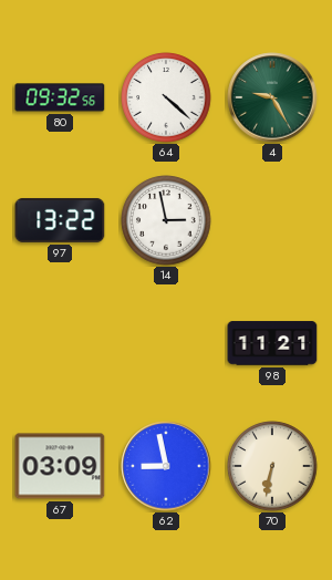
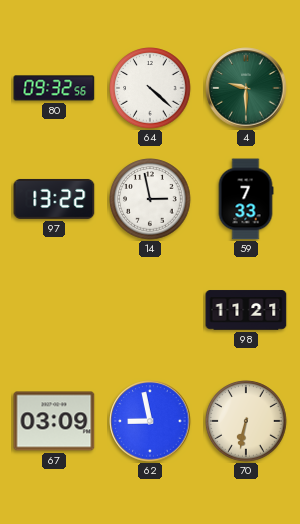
4: 9:25 -> 9:30 (246, 88)
59: none -> 7:33 (246, 199)
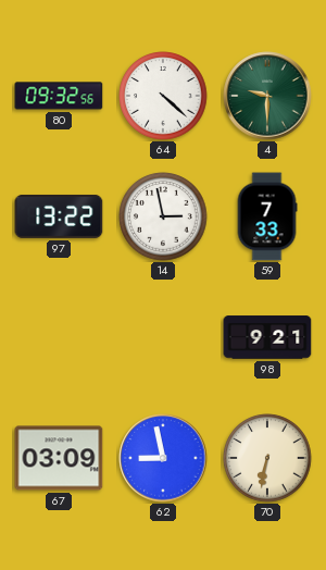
98: 11:21 -> 9:21 (267, 337)
